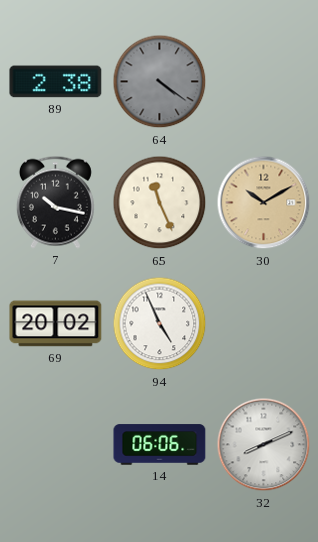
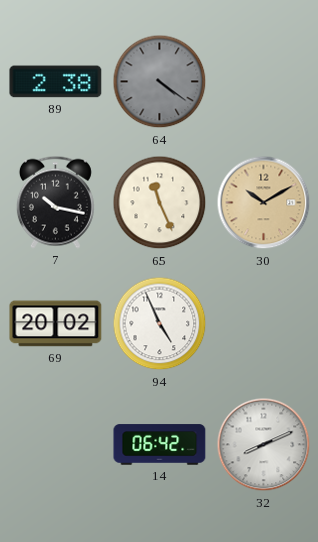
14: 06:06 -> 06:42 (160, 445)
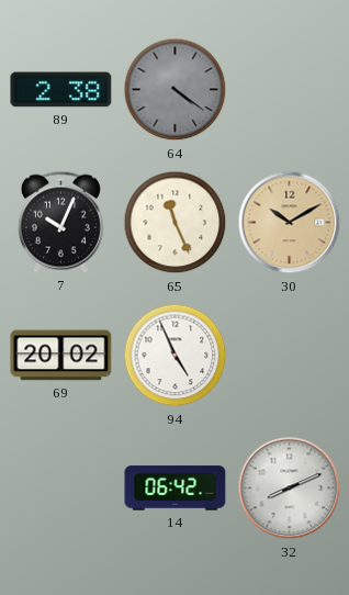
7: 10:17 -> 10:04 (60, 222)
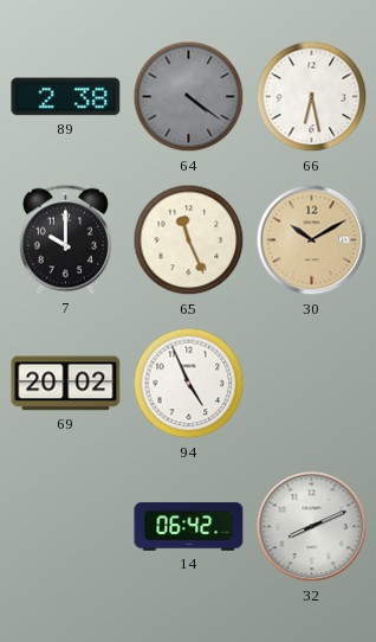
66: none -> 6:28 (312, 97)
7: 10:04 -> 10:00 (65, 239)
